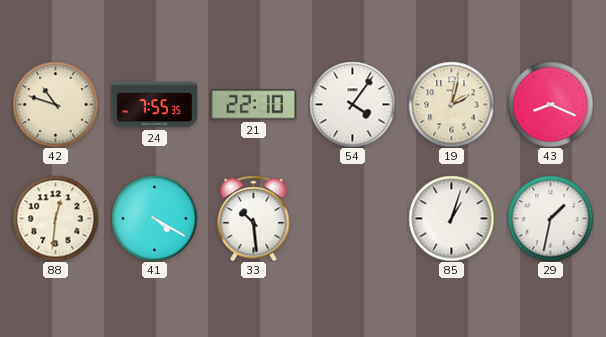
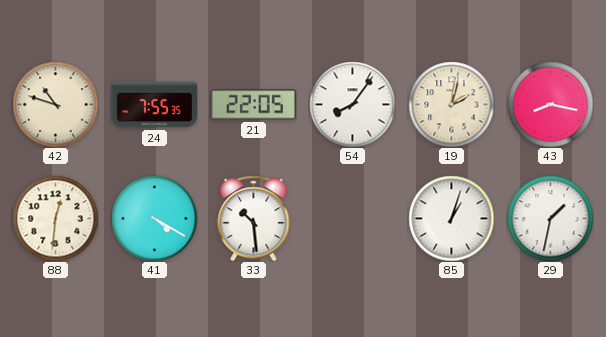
21: 22:10 -> 22:05 (253, 105)
54: 4:06 -> 8:06 (352, 104)
43: 8:19 -> 8:17 (550, 104)
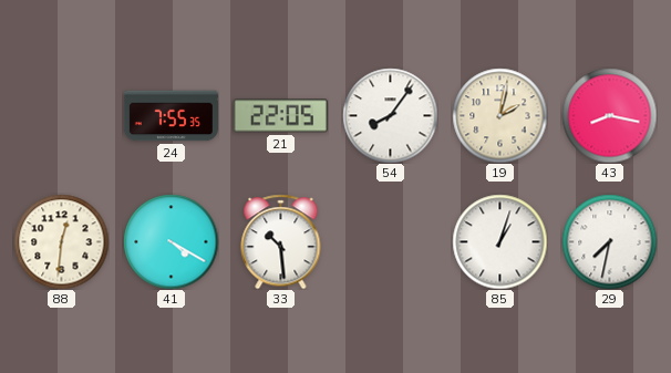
42: 10:48 -> none (55, 104)
29: 1:32 -> 7:32 (609, 241)
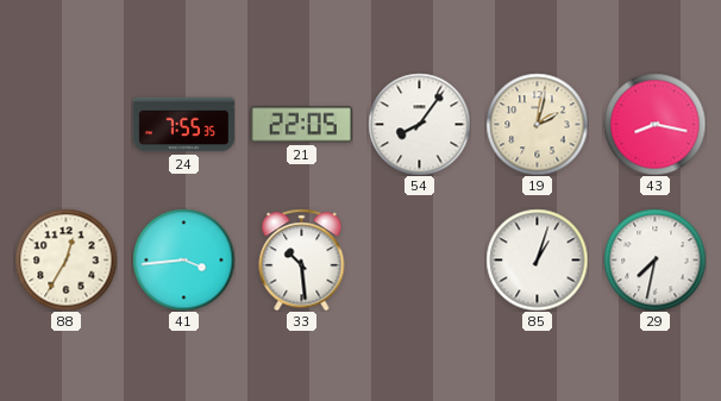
88: 12:31 -> 12:35 (65, 259)
41: 4:20 -> 3:44 (183, 259)
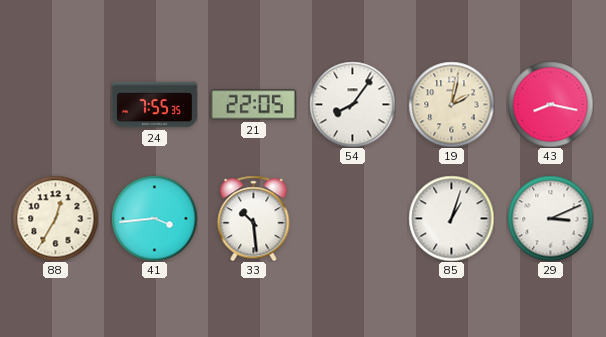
29: 7:32 -> 3:11 (550, 218)
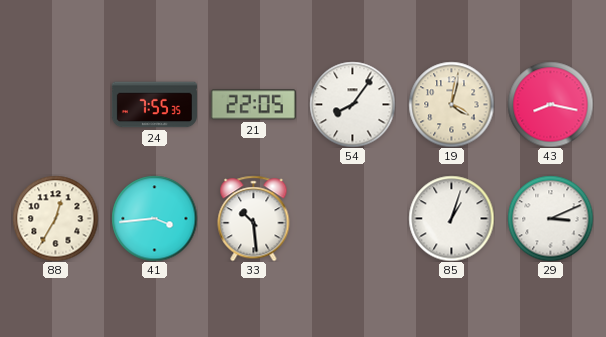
19: 2:02 -> 4:02 (451, 104)
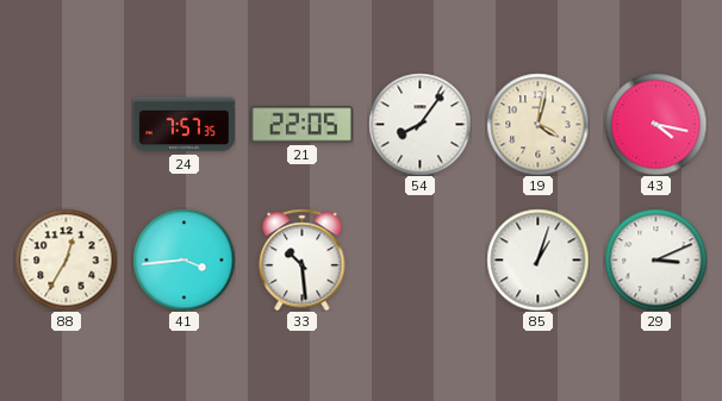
24: 7:55 -> 7:57 (183, 125)
43: 8:17 -> 4:17 (655, 124)
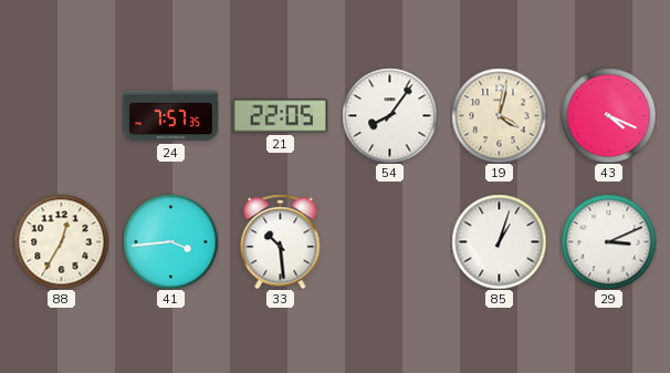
43: 4:17 -> 4:19 (608, 115)
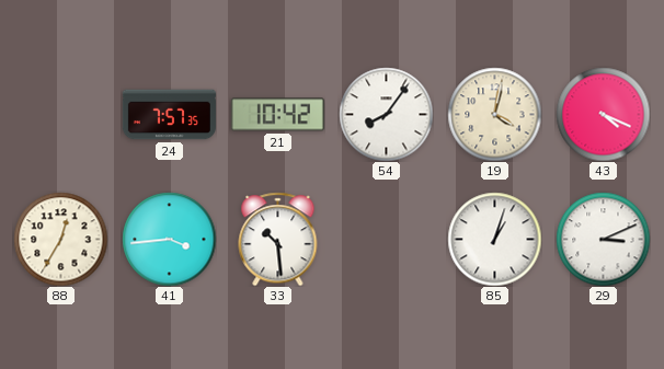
21: 22:05 -> 10:42 (277, 115)
